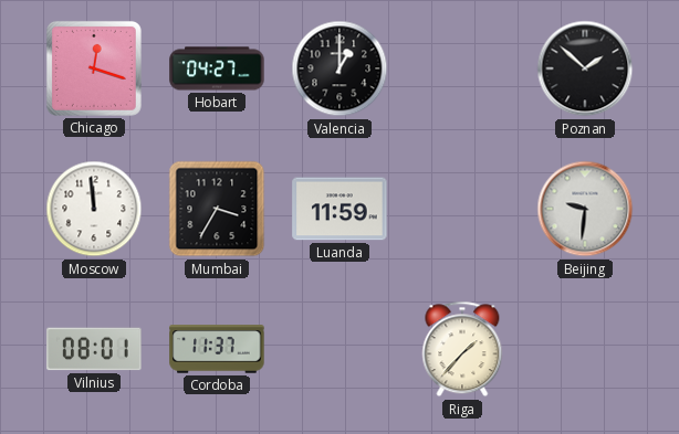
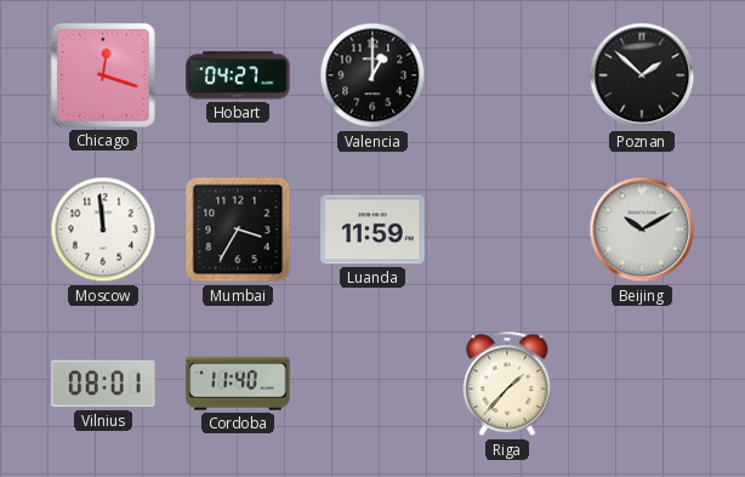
Beijing: 9:31 -> 10:10 (642, 229)
Cordoba: 11:37 -> 11:40 (238, 384)
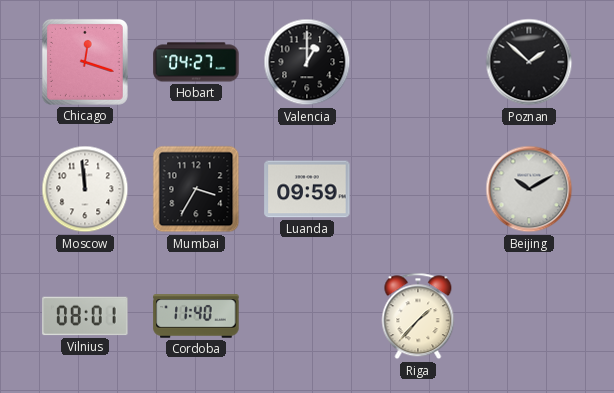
Luanda: 11:59 -> 09:59 (307, 189)
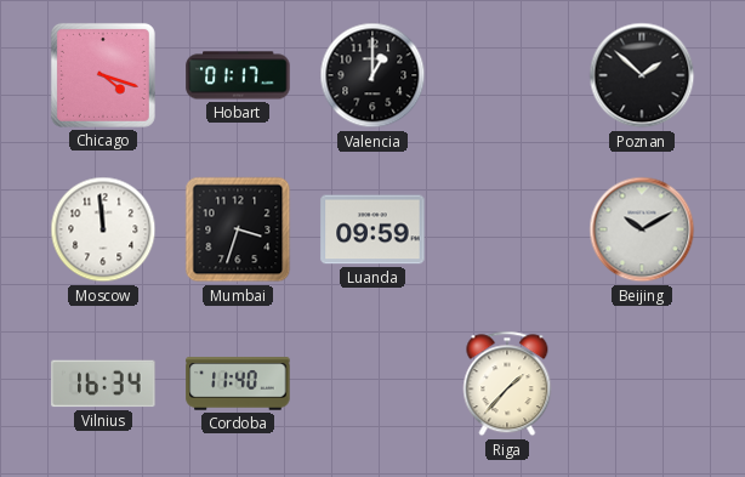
Chicago: 12:18 -> 4:18 (103, 75)
Hobart: 04:27 -> 01:17 (238, 75)
Mumbai: 3:35 -> 3:33 (238, 229)
Vilnius: 08:01 -> 16:34 (103, 384)
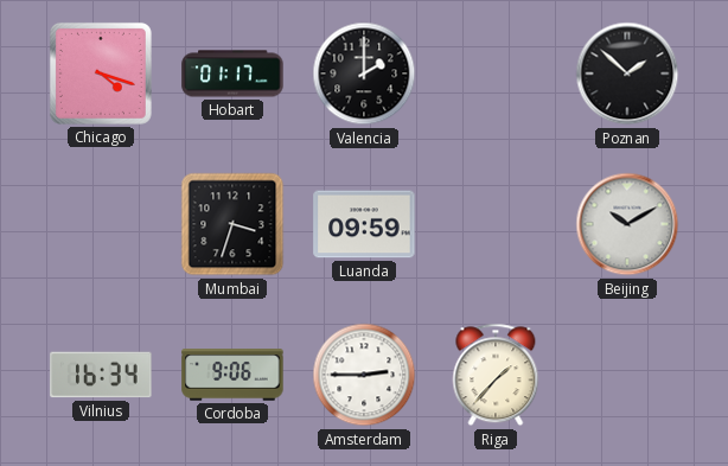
Valencia: 1:00 -> 2:00 (364, 74)
Moscow: 11:59 -> none (103, 229)
Cordoba: 11:40 -> 9:06 (232, 375)
Amsterdam: none -> 2:45 (364, 375)
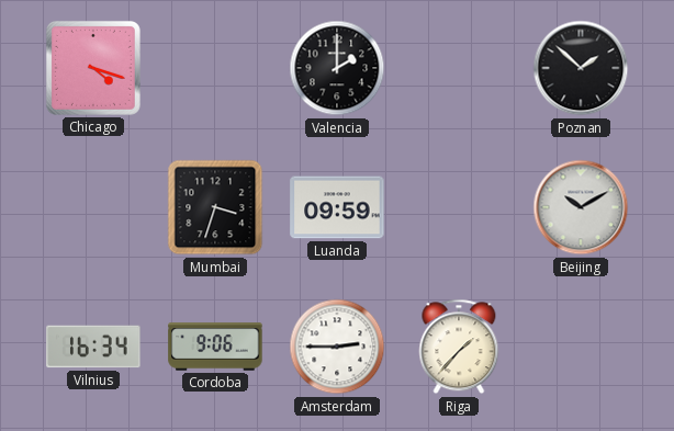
Hobart: 01:17 -> none (232, 74)
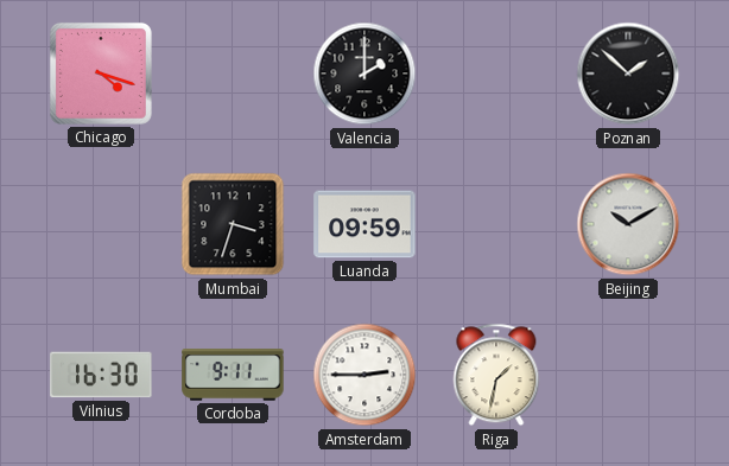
Vilnius: 16:34 -> 16:30 (101, 375)
Cordoba: 9:06 -> 9:11 (233, 375)
Riga: 1:37 -> 1:32 (496, 375)
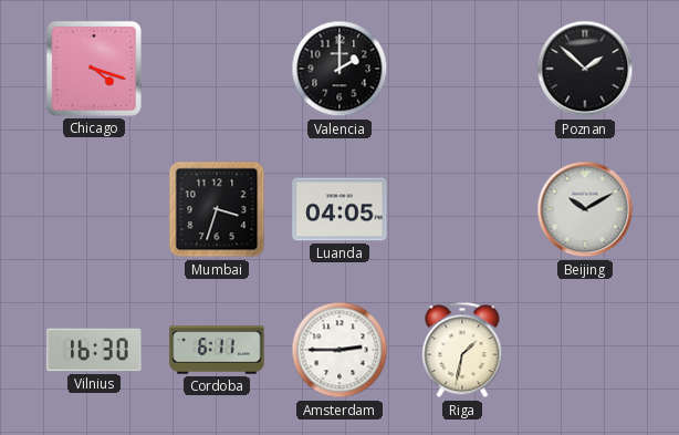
Luanda: 09:59 -> 04:05 (339, 209)
Cordoba: 9:11 -> 6:11 (217, 350)
